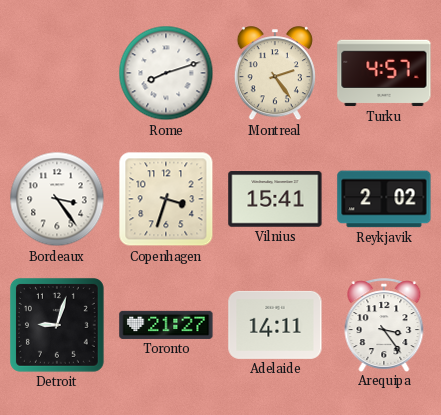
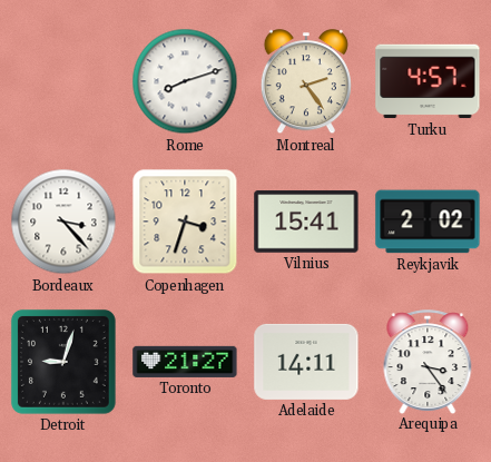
Bordeaux: 3:24 -> 3:23 (63, 222)
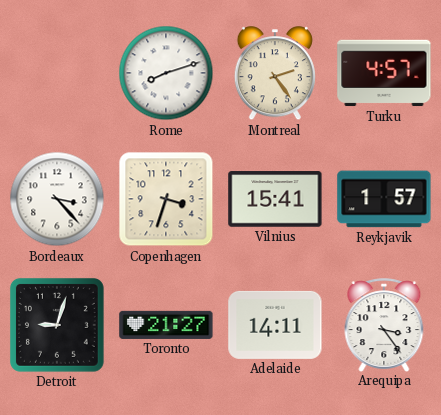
Reykjavik: 2:02 -> 1:57 (384, 199)
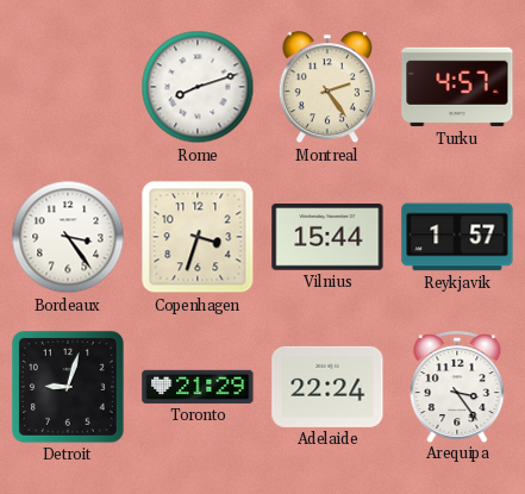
Bordeaux: 3:23 -> 3:24 (68, 237)
Vilnius: 15:41 -> 15:44 (327, 237)
Toronto: 21:27 -> 21:29 (198, 387)
Adelaide: 14:11 -> 22:24 (327, 387)
